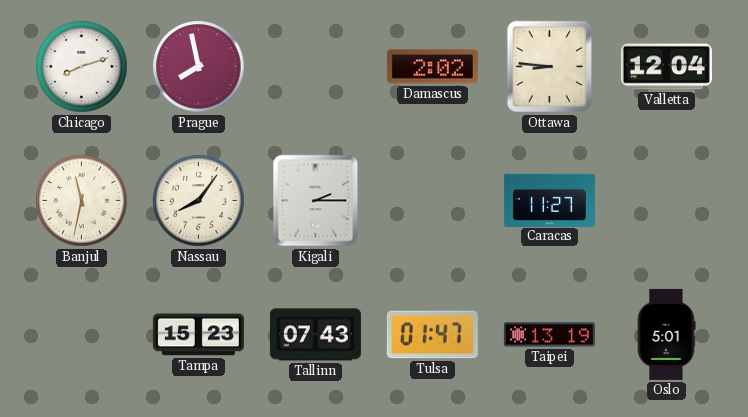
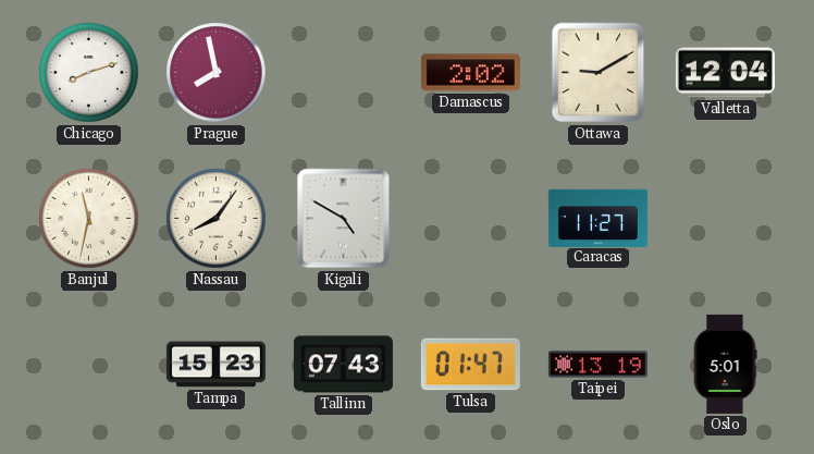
Ottawa: 8:46 -> 9:10 (599, 73)
Kigali: 2:15 -> 4:50 (344, 219)
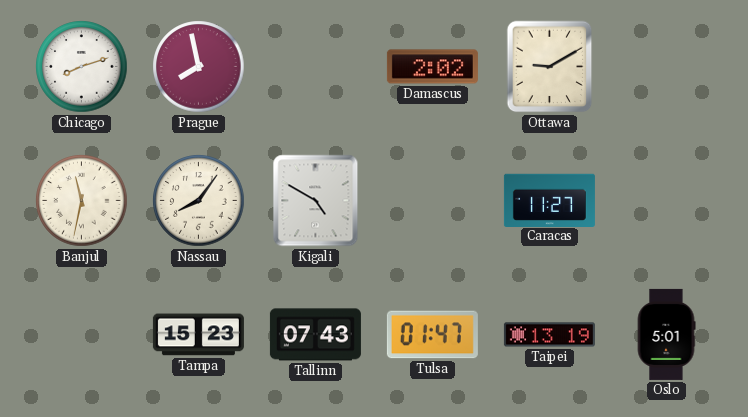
Valletta: 12:04 -> none (725, 73)
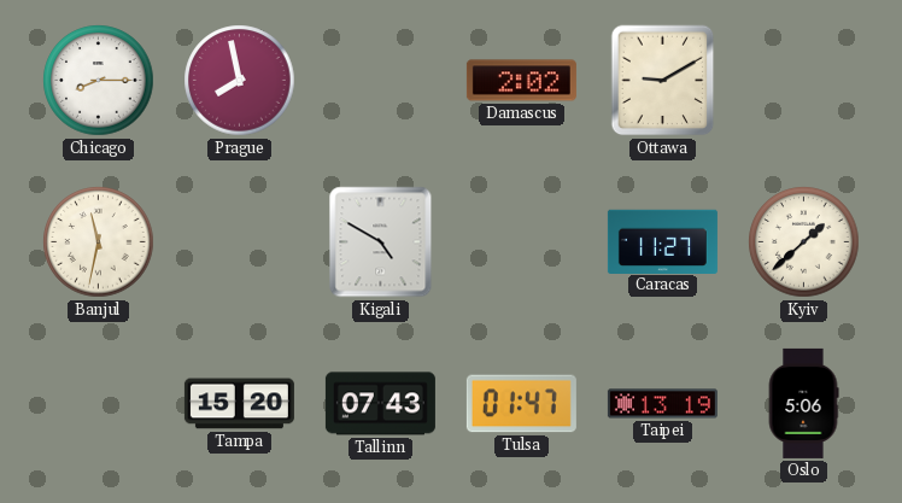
Chicago: 8:12 -> 8:15 (99, 81)
Nassau: 8:06 -> none (199, 201)
Kyiv: none -> 1:38 (804, 242)
Tampa: 15:23 -> 15:20 (239, 404)
Oslo: 5:01 -> 5:06 (803, 403)
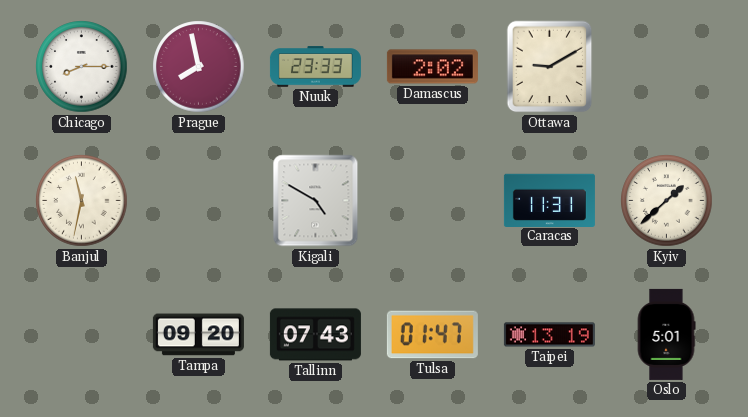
Nuuk: none -> 23:33 (315, 67)
Caracas: 11:27 -> 11:31 (549, 200)
Tampa: 15:20 -> 09:20 (198, 335)
Oslo: 5:06 -> 5:01 (666, 334)
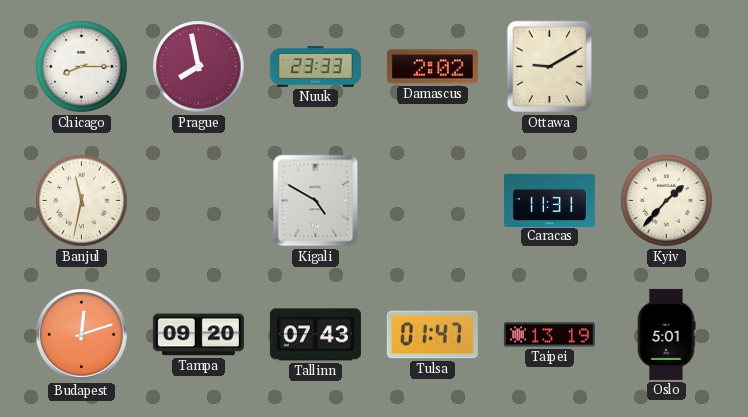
Kyiv: 1:38 -> 1:37 (667, 201)
Budapest: none -> 12:12 (82, 335)
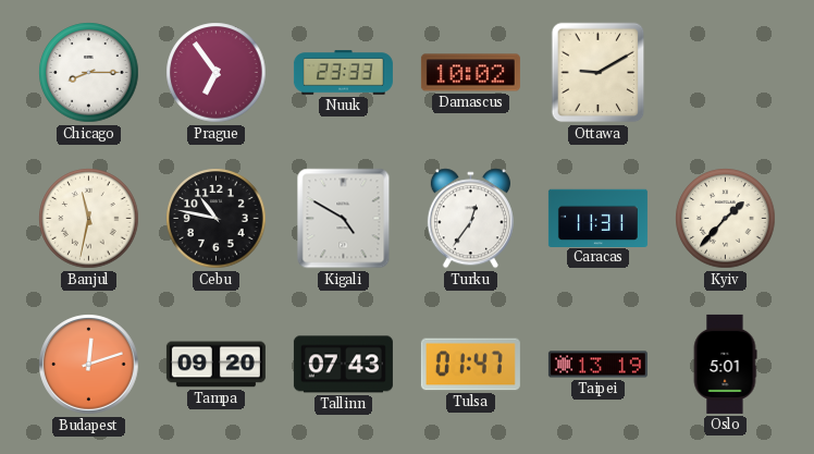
Prague: 7:58 -> 6:54 (217, 73)
Damascus: 2:02 -> 10:02 (470, 73)
Cebu: none -> 10:47 (217, 219)
Turku: none -> 12:36 (470, 219)
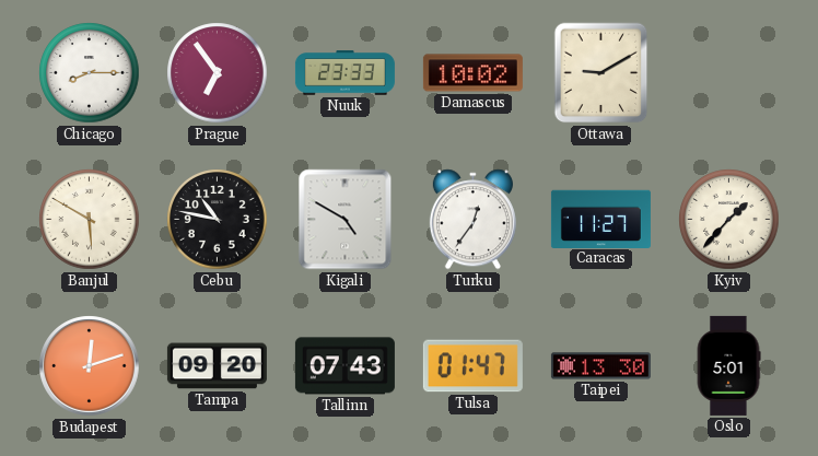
Banjul: 11:32 -> 5:50 (90, 220)
Caracas: 11:31 -> 11:27 (600, 219)
Taipei: 13:19 -> 13:30 (600, 366)
